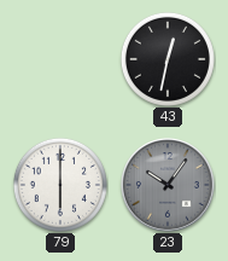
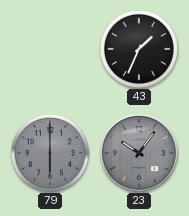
43: 12:32 -> 1:34 (139, 49)
79 dial: white -> grey (50, 153)
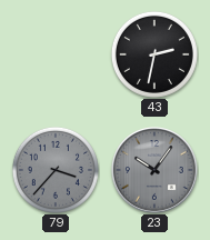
43: 1:34 -> 2:32 (154, 54)
79: 6:00 -> 3:37 (56, 170)
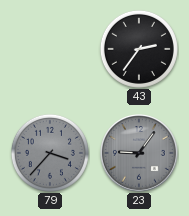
43: 2:32 -> 2:36 (139, 49)
23: 10:06 -> 9:06 (139, 153)
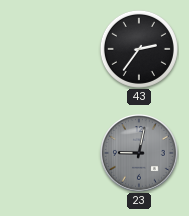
79: 3:37 -> none (50, 153)
23: 9:06 -> 9:02 (139, 153)
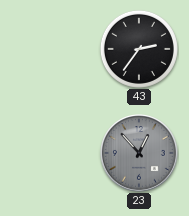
23: 9:02 -> 12:53 (139, 153)
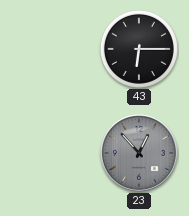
43: 2:36 -> 6:15 (139, 49)
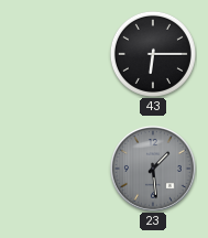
23: 12:53 -> 1:29 (153, 169)
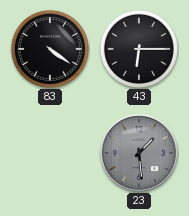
83: none -> 4:21 (50, 49)
